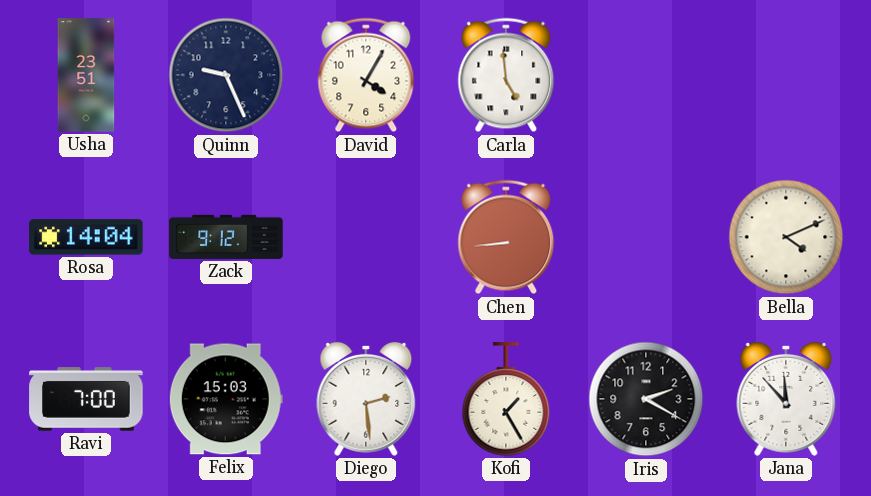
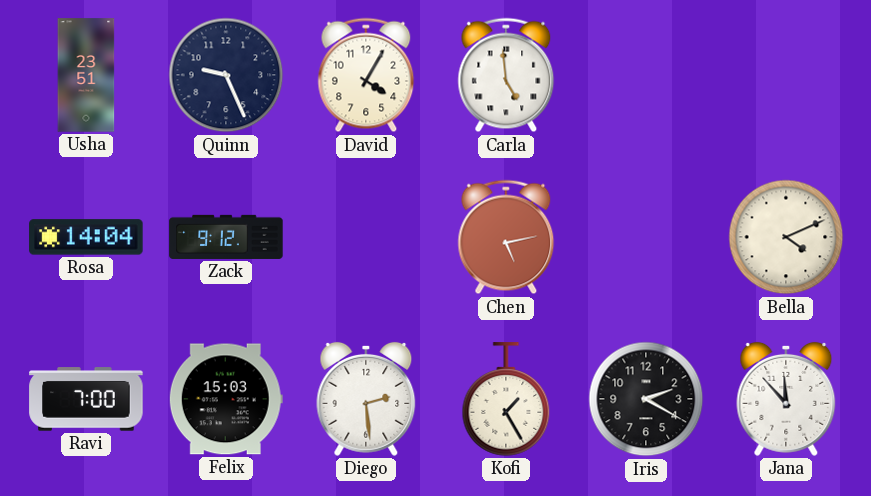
Chen: 8:44 -> 5:13 (506, 237)
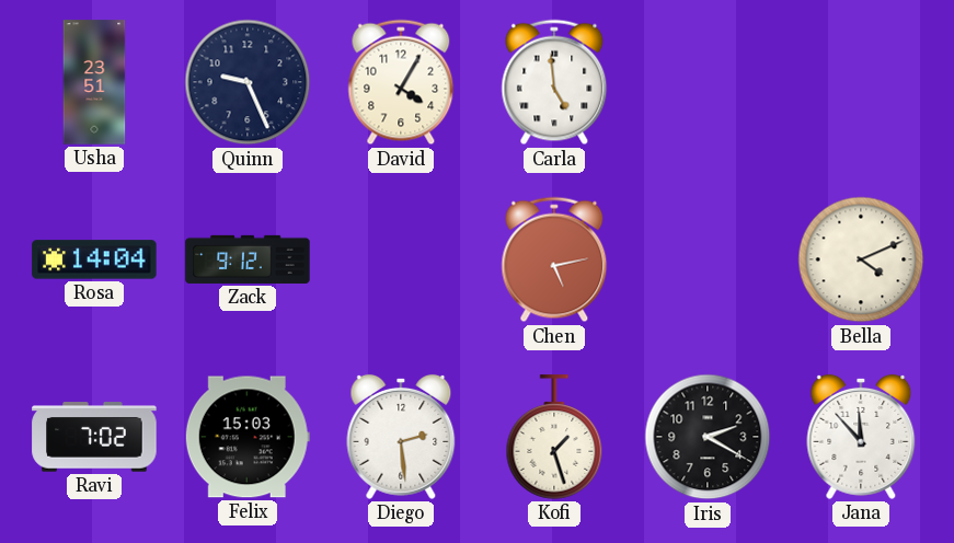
Ravi: 7:00 -> 7:02 (94, 437)
Kofi: 1:25 -> 1:27 (554, 437)
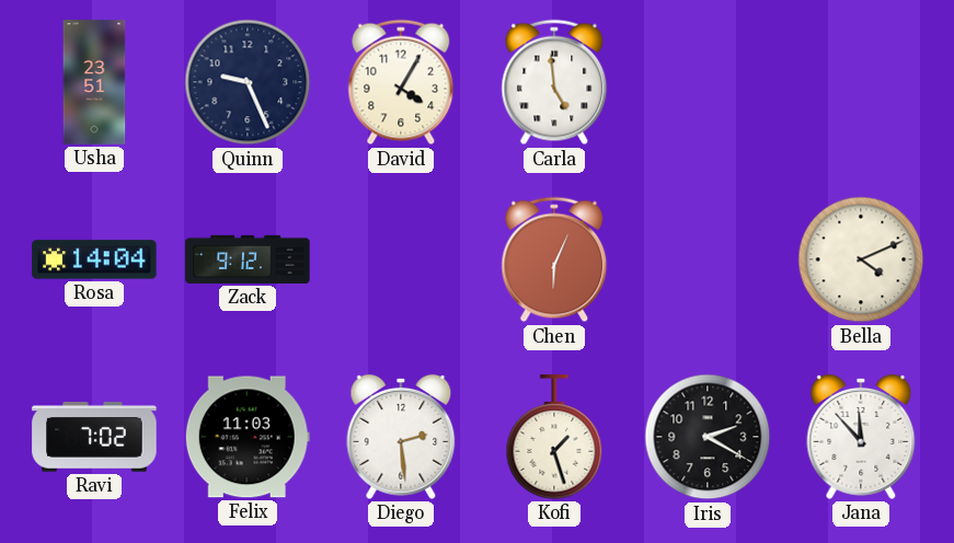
Chen: 5:13 -> 6:04 (554, 259)
Felix: 15:03 -> 11:03 (248, 437)
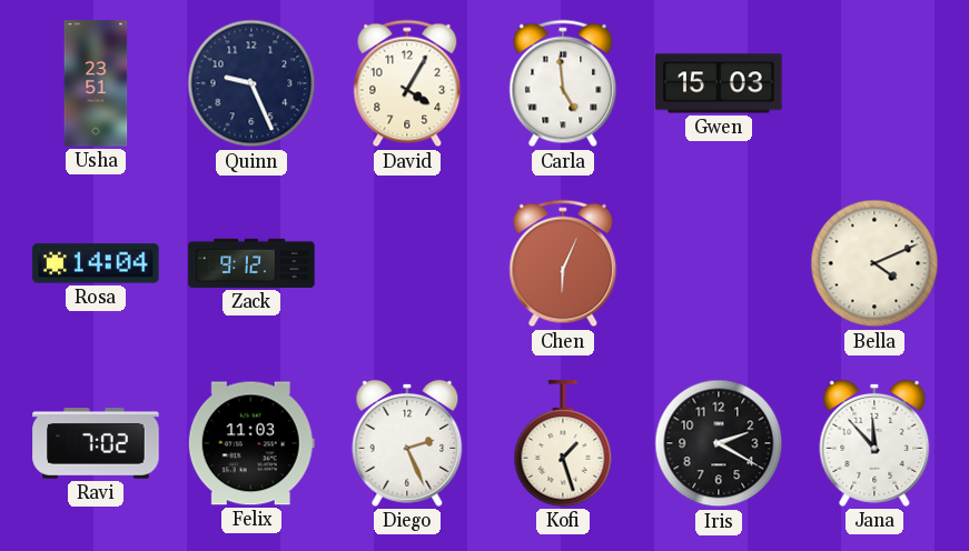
Gwen: none -> 15:03 (719, 83)
Diego: 2:29 -> 2:26 (407, 443)
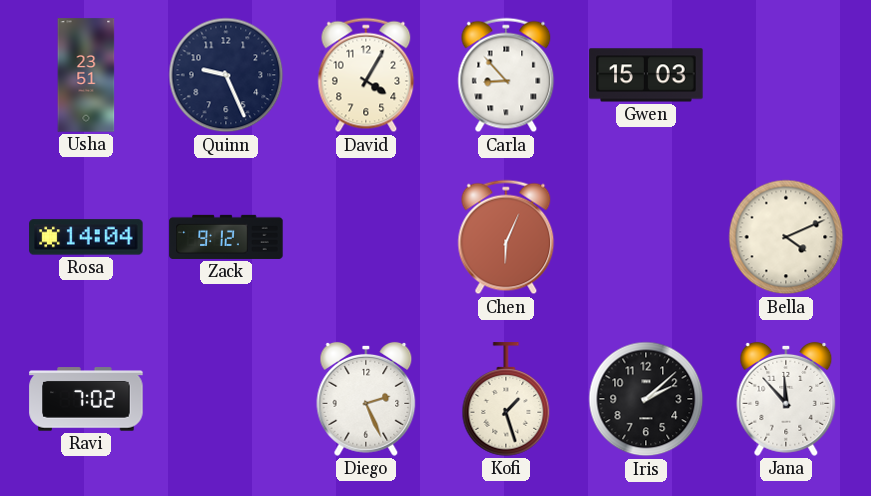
Carla: 4:59 -> 8:53 (506, 75)
Felix: 11:03 -> none (251, 443)
Iris: 2:20 -> 2:08 (646, 399)
